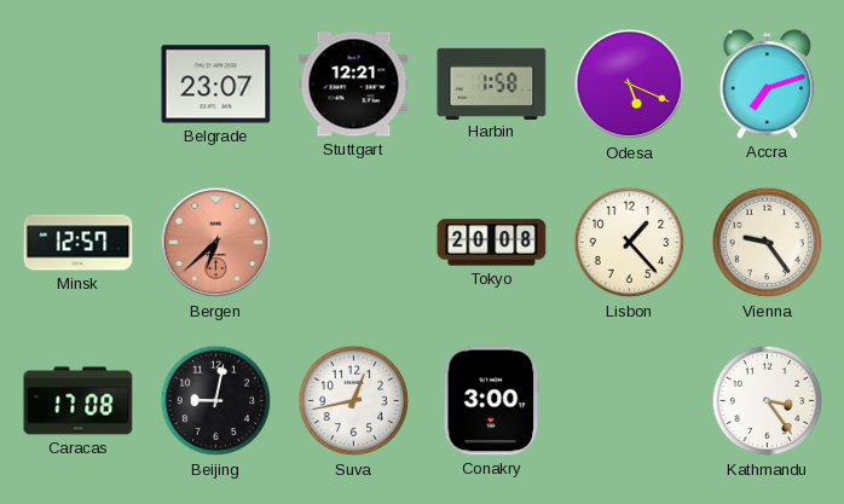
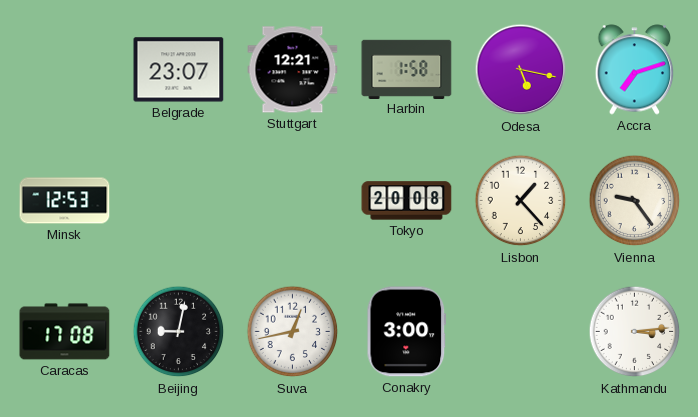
Odesa: 5:19 -> 5:17 (521, 70)
Minsk: 12:57 -> 12:53 (65, 201)
Bergen: 6:38 -> none (216, 243)
Kathmandu: 3:24 -> 3:14 (635, 332)
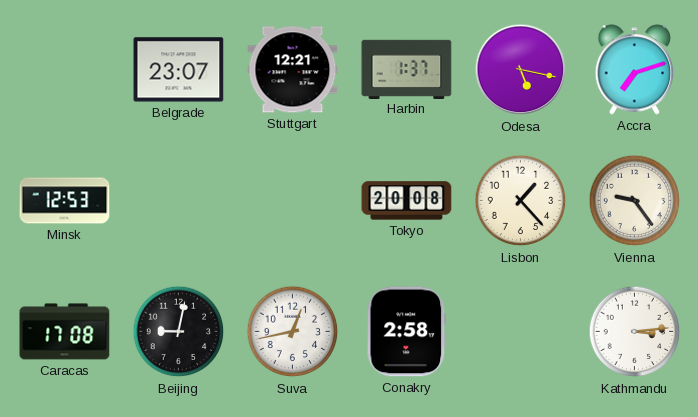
Harbin: 1:58 -> 1:37 (407, 69)
Conakry: 3:00 -> 2:58 (407, 332)
